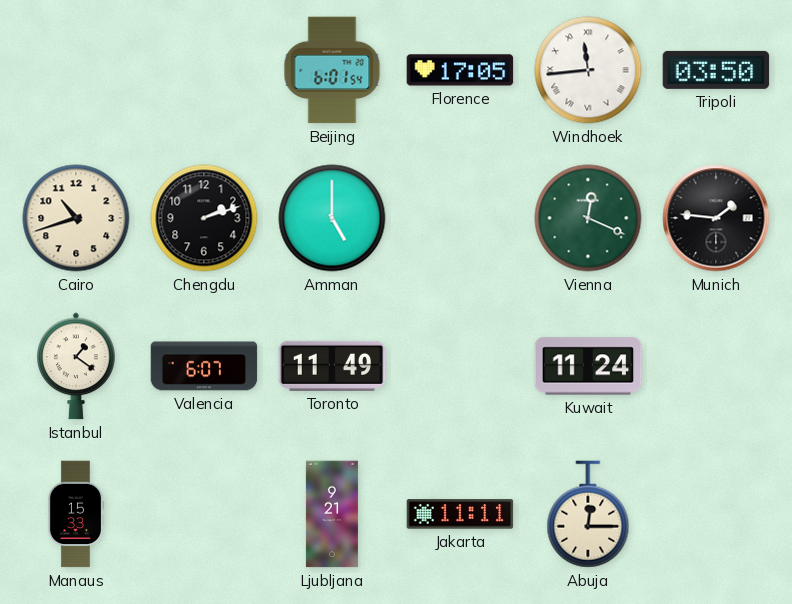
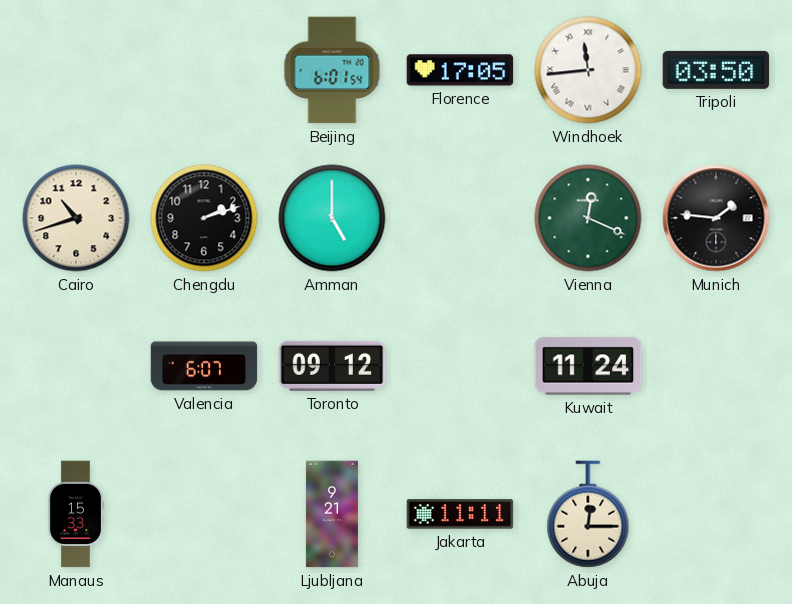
Istanbul: 1:21 -> none (76, 366)
Toronto: 11:49 -> 09:12 (332, 366)
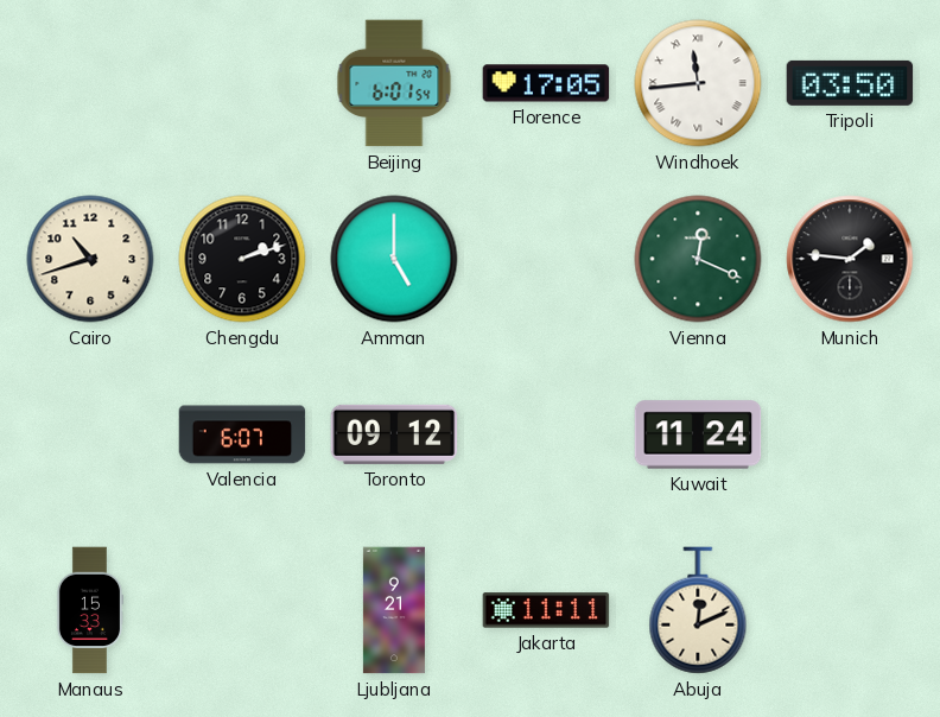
Abuja: 12:15 -> 12:11 (698, 610)
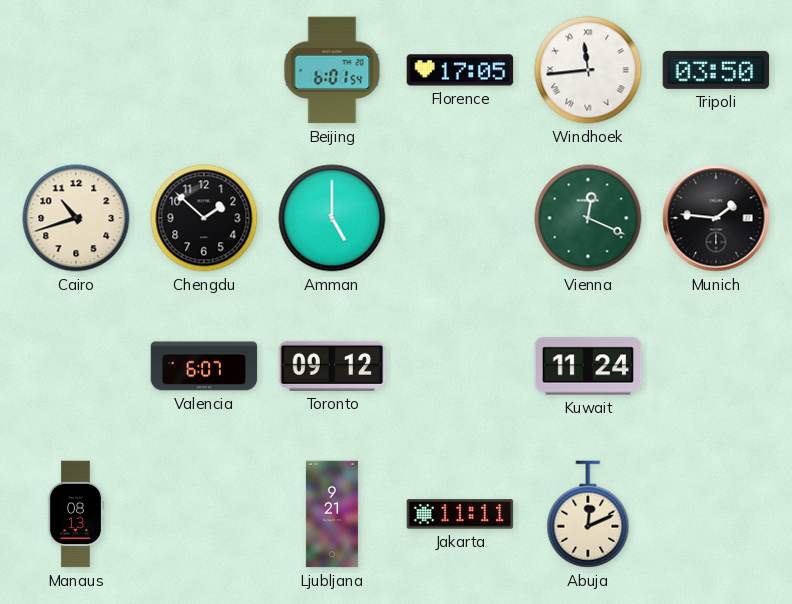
Chengdu: 2:12 -> 1:52 (204, 218)
Manaus: 15:33 -> 08:13 (76, 514)
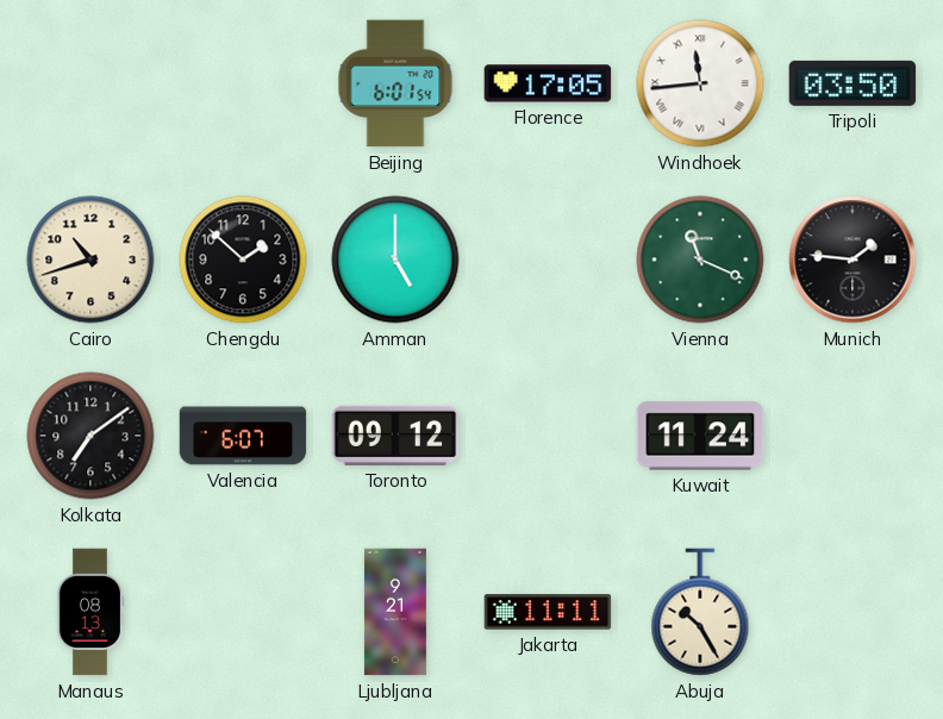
Vienna: 12:19 -> 11:19 (700, 260)
Kolkata: none -> 7:09 (90, 436)
Abuja: 12:11 -> 10:25 (700, 612)
